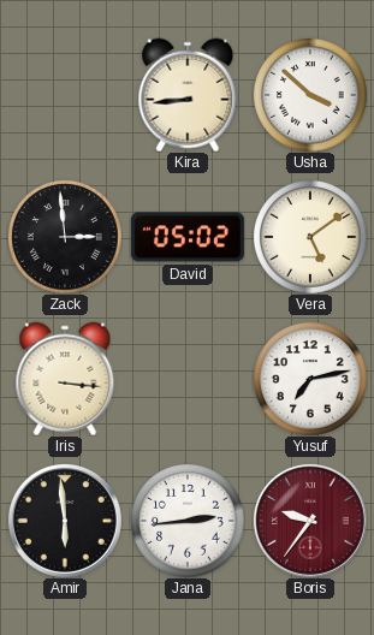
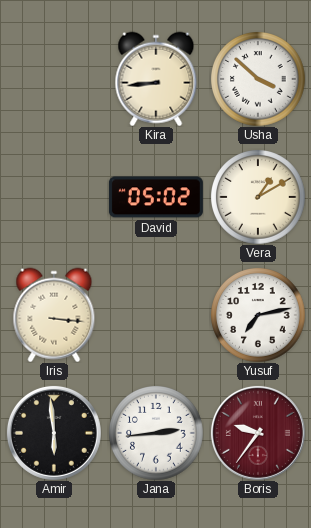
Zack: 2:59 -> none (65, 237)
Vera: 5:09 -> 1:10 (258, 197)
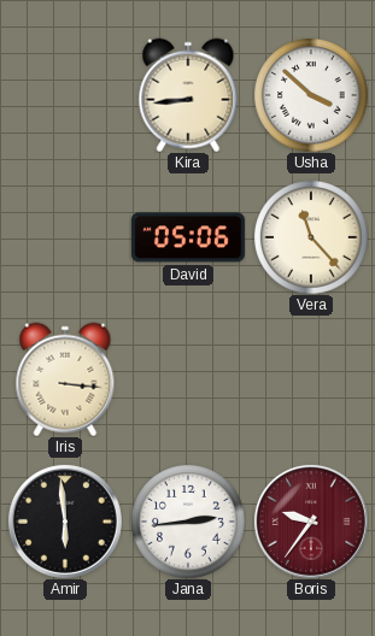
David: 05:02 -> 05:06 (188, 237)
Vera: 1:10 -> 11:23 (311, 237)
Yusuf: 7:13 -> none (258, 315)
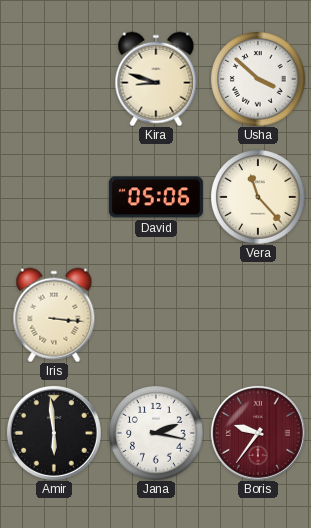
Kira: 8:44 -> 8:48 (156, 79)
Jana: 2:44 -> 2:17 (156, 433)
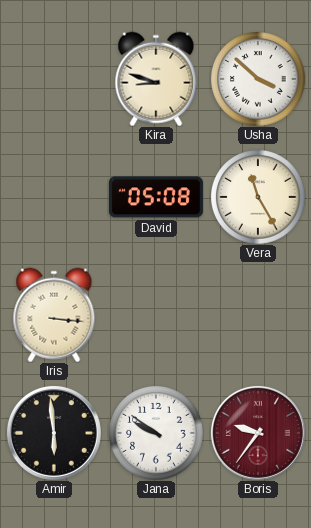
David: 05:06 -> 05:08 (156, 197)
Vera: 11:23 -> 11:25 (258, 197)
Jana: 2:17 -> 9:51 (156, 433)
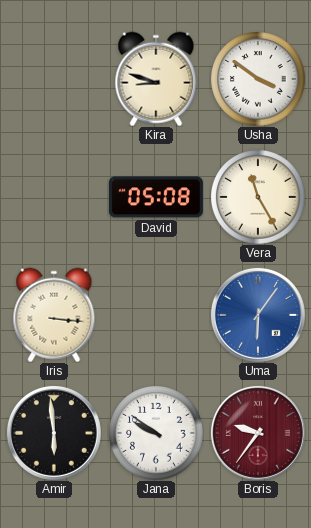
Usha: 3:52 -> 3:51 (258, 79)
Uma: none -> 6:06 (258, 315)
